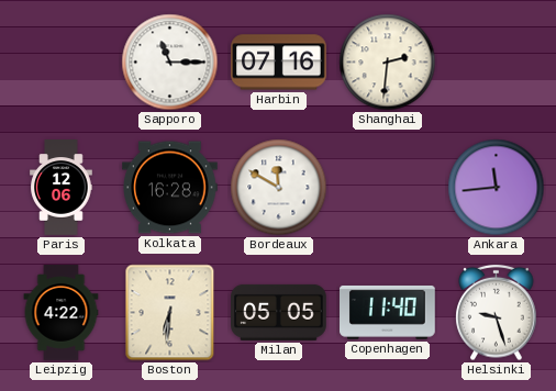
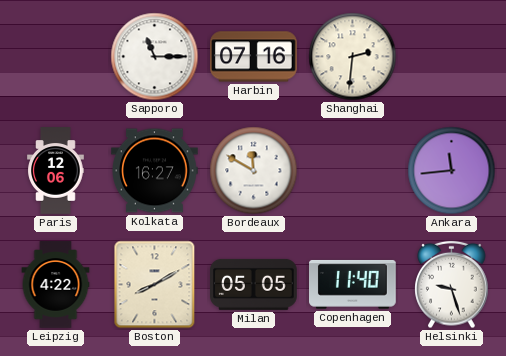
Kolkata: 16:28 -> 16:27 (155, 171)
Boston: 6:31 -> 8:10 (155, 285)
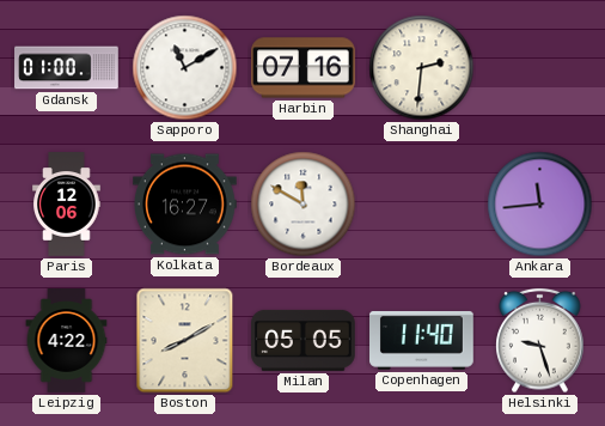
Gdansk: none -> 01:00 (67, 68)
Sapporo: 11:15 -> 11:10 (185, 68)
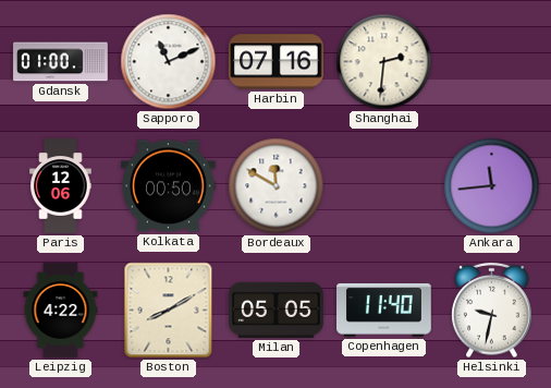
Sapporo: 11:10 -> 11:11 (169, 62)
Kolkata: 16:27 -> 00:50 (169, 186)
Helsinki: 9:27 -> 9:32 (492, 311)
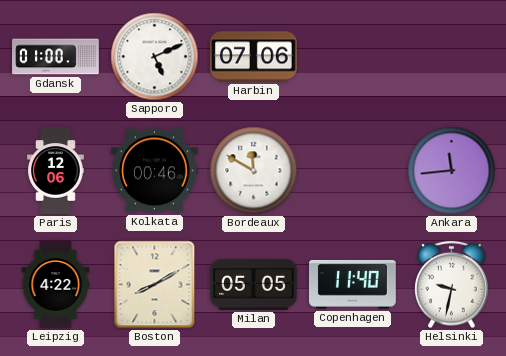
Sapporo: 11:11 -> 5:11 (155, 57)
Harbin: 07:16 -> 07:06 (254, 57)
Shanghai: 2:31 -> none (384, 62)
Kolkata: 00:50 -> 00:46 (155, 171)
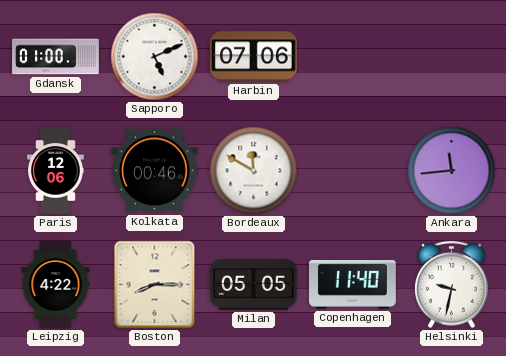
Boston: 8:10 -> 8:15 (155, 285)
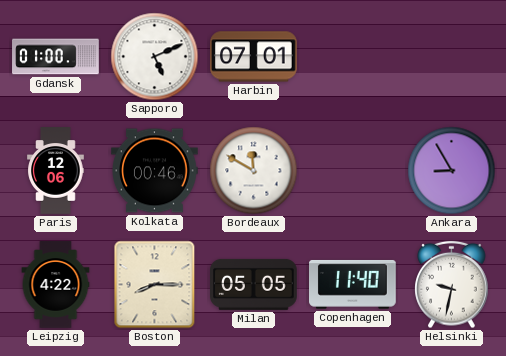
Harbin: 07:06 -> 07:01 (254, 57)
Ankara: 11:44 -> 8:55 (452, 171)
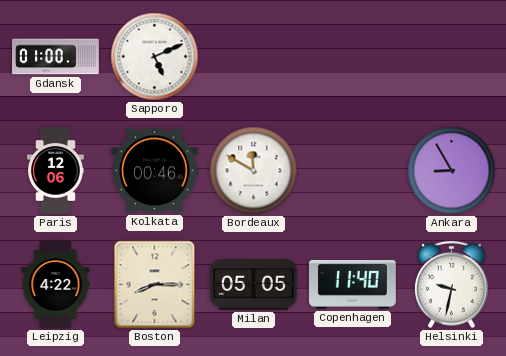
Harbin: 07:01 -> none (254, 57)
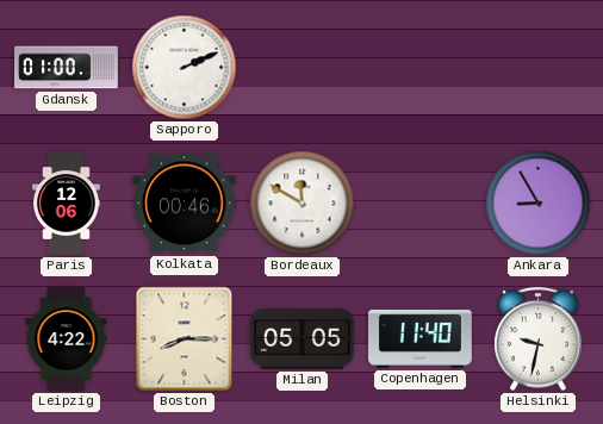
Sapporo: 5:11 -> 2:11 (185, 68)
